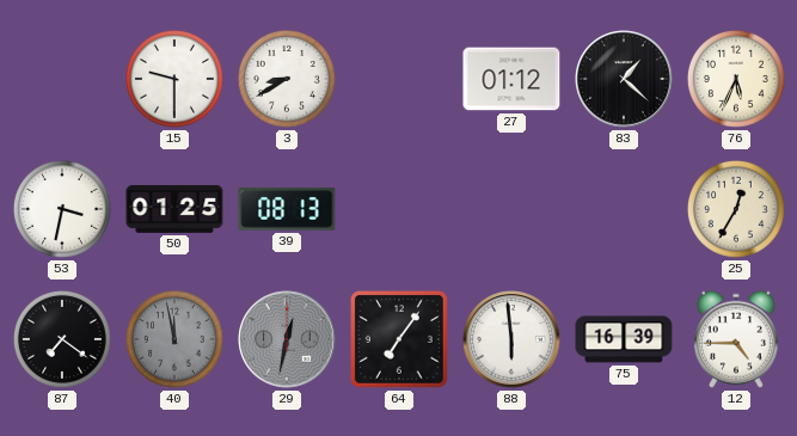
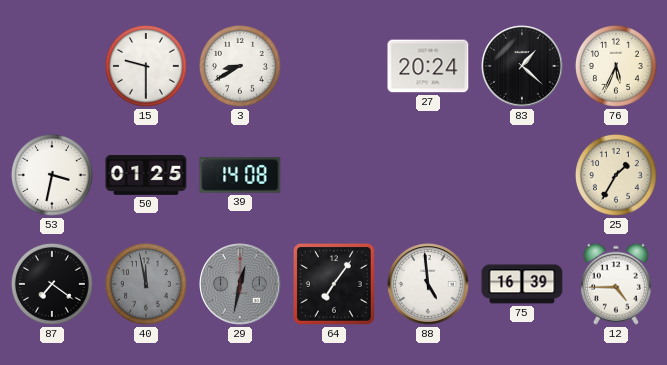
27: 01:12 -> 20:24 (428, 66)
39: 08:13 -> 14:08 (240, 175)
25: 12:35 -> 1:35 (616, 175)
88: 5:59 -> 4:59 (428, 284)
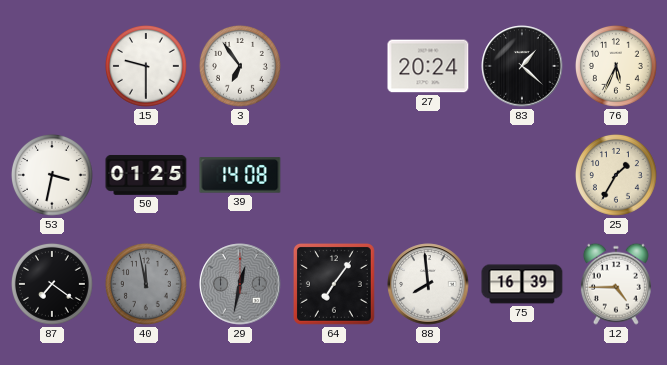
3: 8:40 -> 6:54 (240, 66)
88: 4:59 -> 7:59 (428, 284)
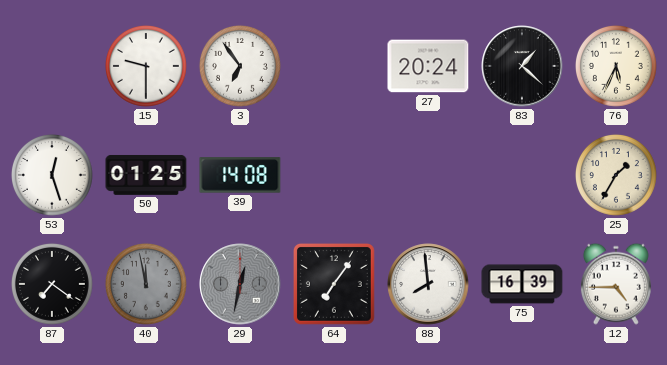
53: 3:32 -> 12:27 (52, 175)
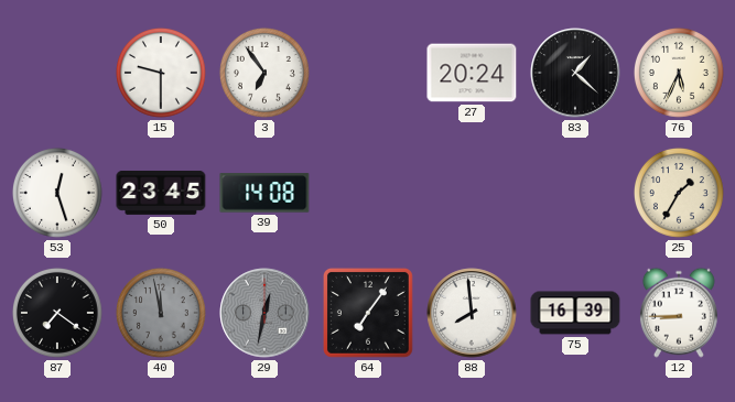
50: 01:25 -> 23:45 (161, 193)
12: 4:45 -> 8:45 (679, 313)
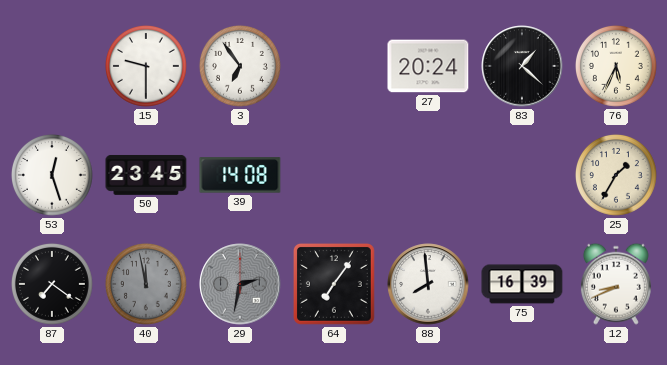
29: 12:32 -> 2:32 (240, 284)
12: 8:45 -> 8:41 (616, 284)
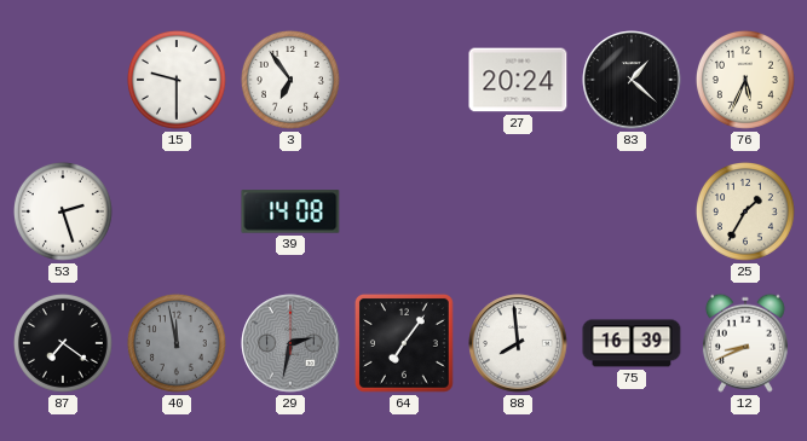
53: 12:27 -> 2:27 (63, 211)
50: 23:45 -> none (146, 175)
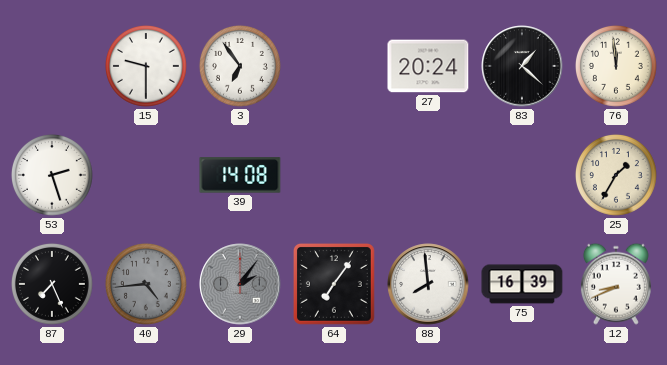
76: 5:34 -> 11:59 (616, 66)
87: 7:21 -> 7:26 (52, 284)
40: 11:58 -> 4:44 (146, 284)
29: 2:32 -> 2:06 (240, 284)
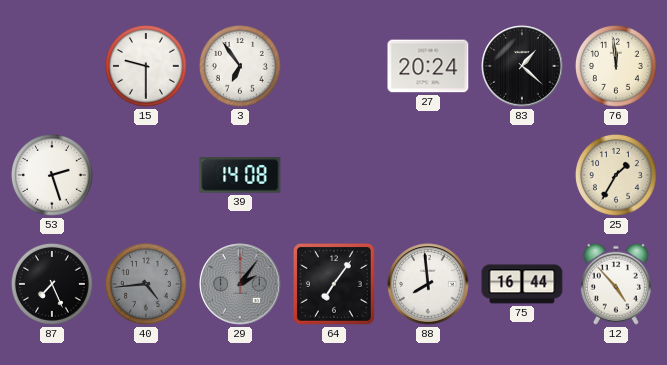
75: 16:39 -> 16:44 (522, 284)
12: 8:41 -> 4:53 (616, 284)
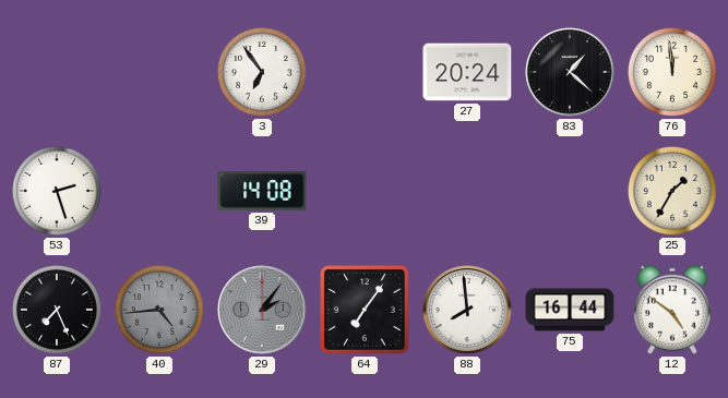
15: 9:30 -> none (146, 66)
12: 4:53 -> 4:51 (672, 310)
